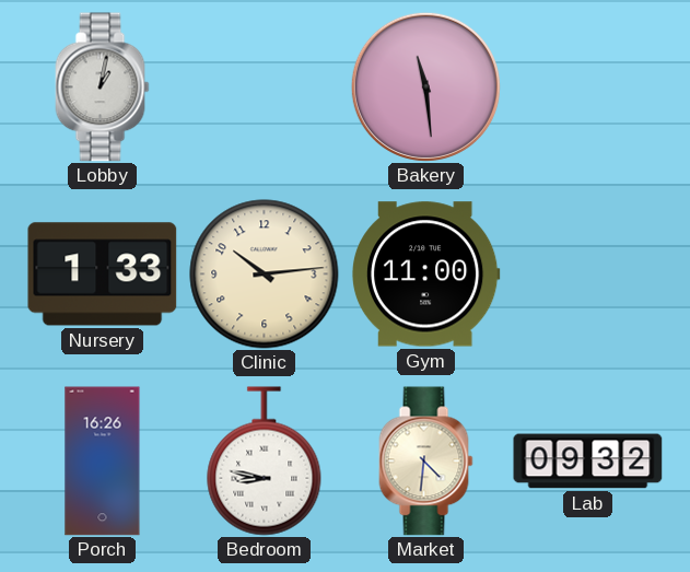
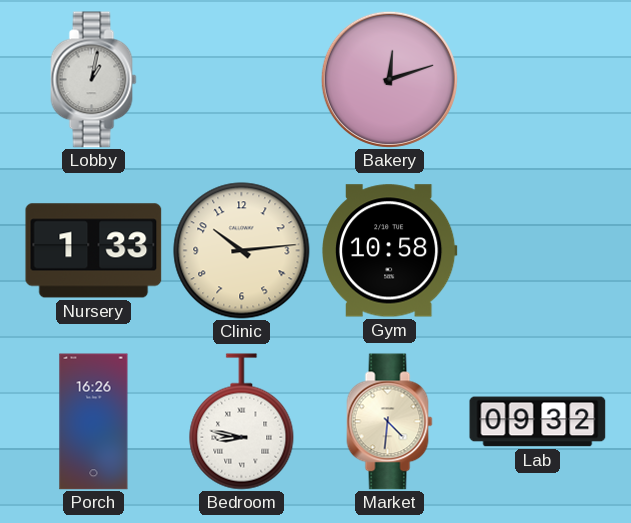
Bakery: 11:29 -> 12:12 (389, 79)
Gym: 11:00 -> 10:58 (389, 251)
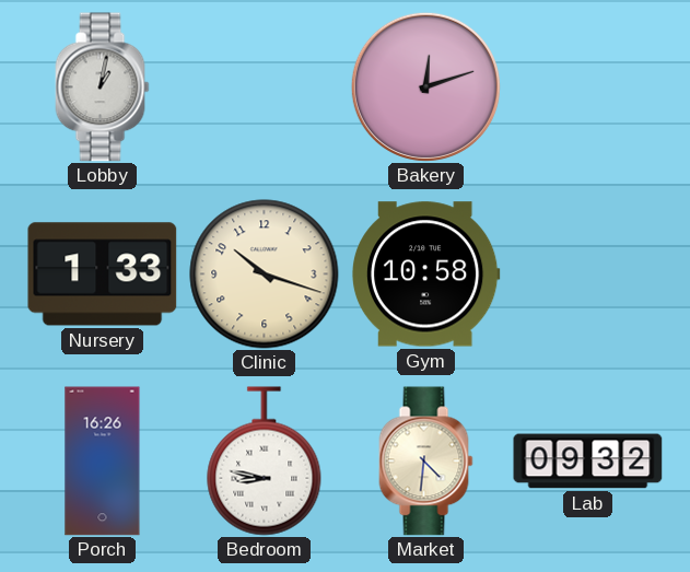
Clinic: 10:14 -> 10:18 (265, 275)
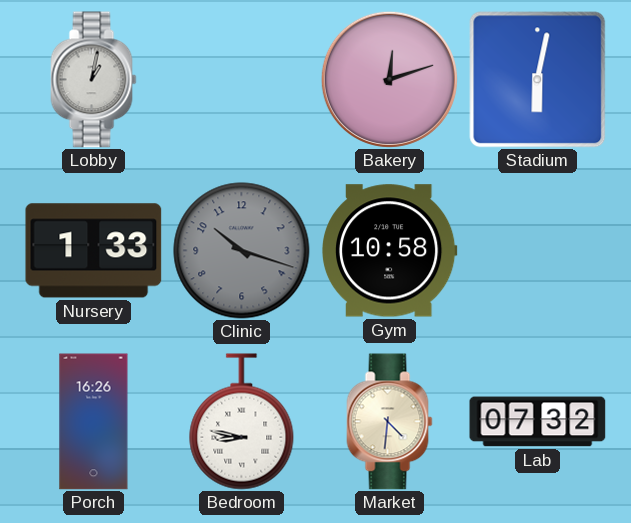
Stadium: none -> 6:02 (538, 80)
Clinic dial: cream -> grey (242, 251)
Lab: 09:32 -> 07:32 (538, 422)
